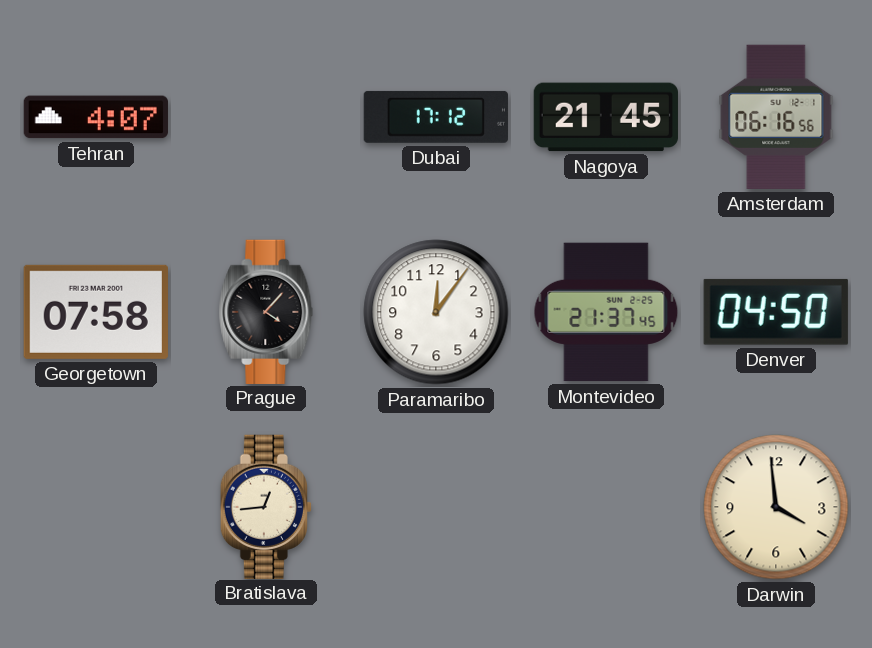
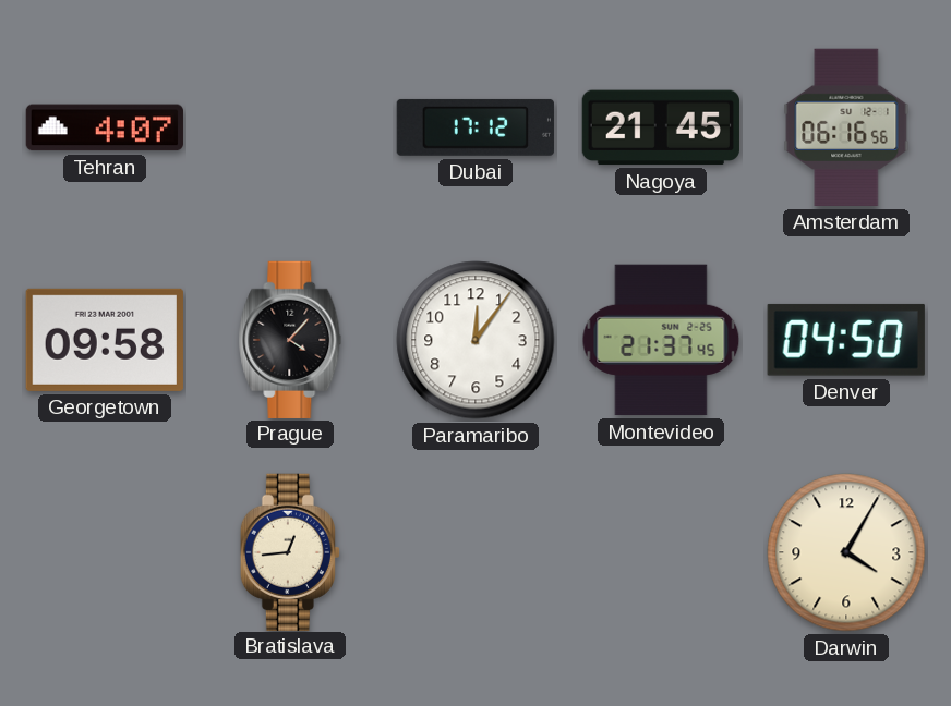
Georgetown: 07:58 -> 09:58 (105, 340)
Darwin: 3:59 -> 4:05 (846, 552)
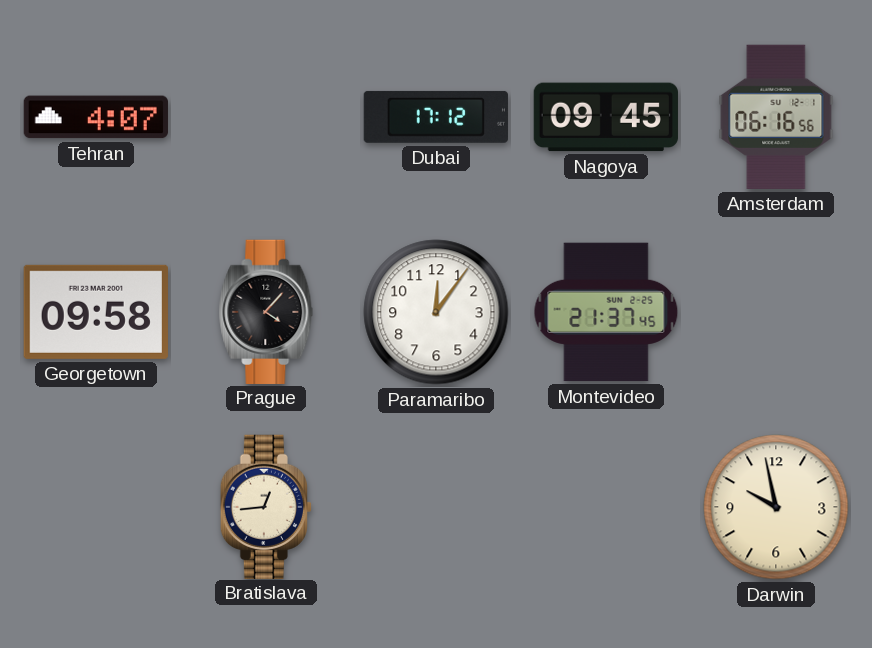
Nagoya: 21:45 -> 09:45 (606, 117)
Denver: 04:50 -> none (846, 340)
Darwin: 4:05 -> 9:58 (776, 507)
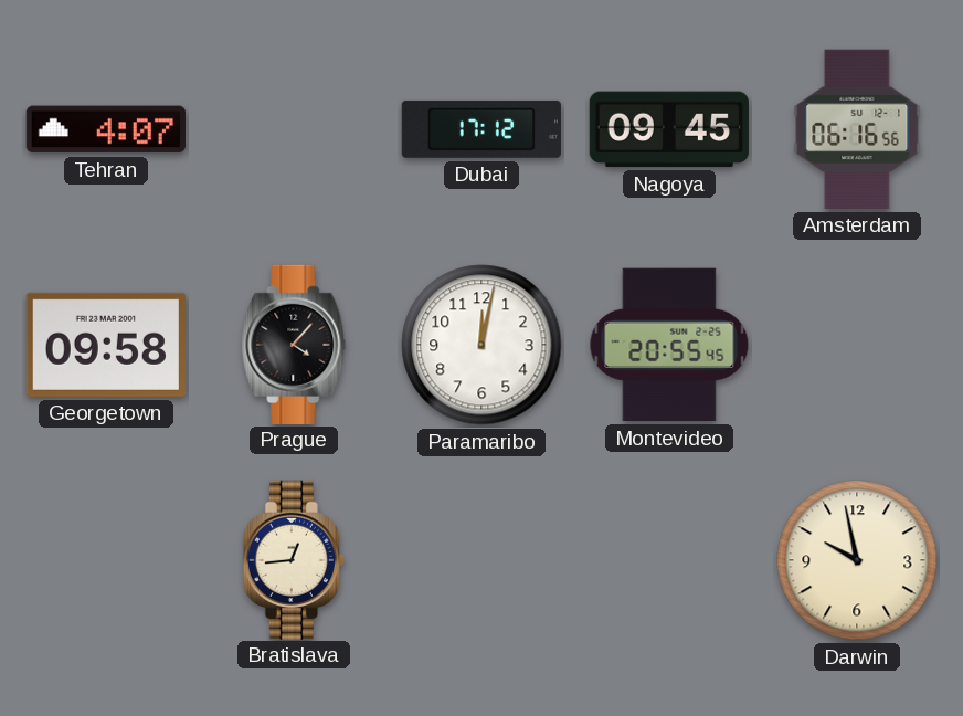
Paramaribo: 12:06 -> 12:02 (481, 345)
Montevideo: 21:37 -> 20:55 (669, 345)
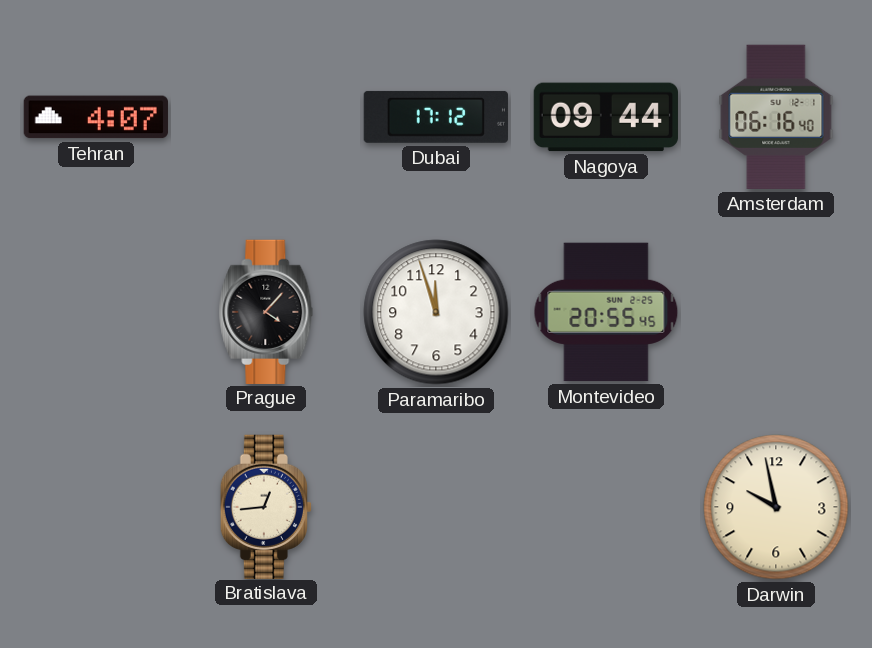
Nagoya: 09:45 -> 09:44 (606, 117)
Amsterdam: 06:16:56 -> 06:16:40 (776, 117)
Georgetown: 09:58 -> none (106, 345)
Paramaribo: 12:02 -> 11:57 (436, 312)
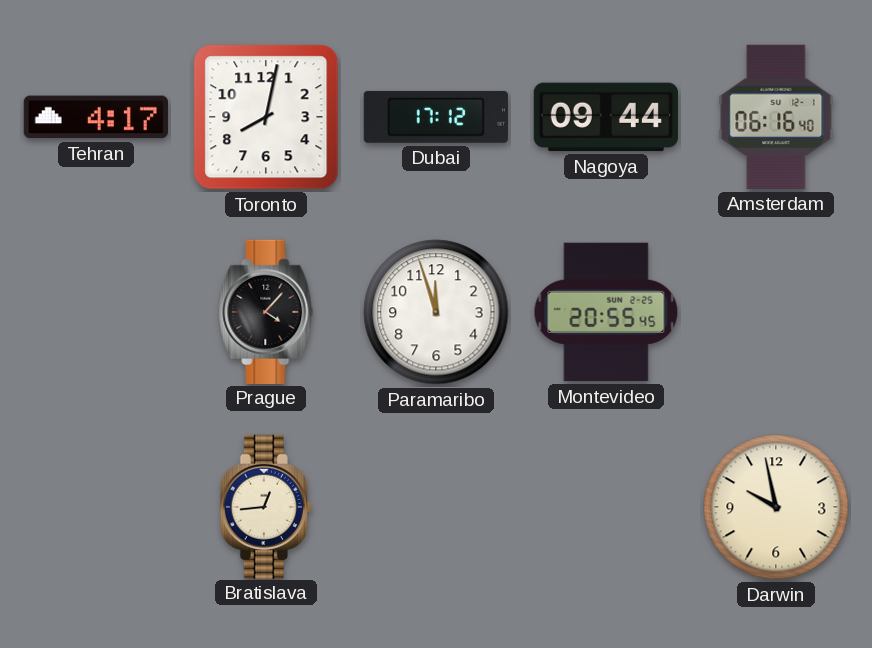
Tehran: 4:07 -> 4:17 (96, 117)
Toronto: none -> 8:02 (266, 117)
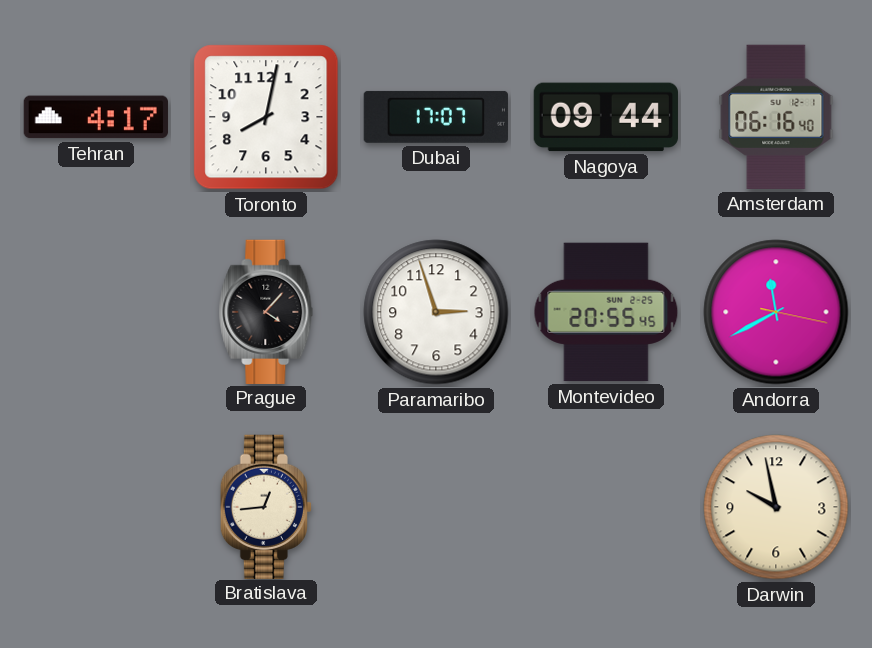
Dubai: 17:12 -> 17:07 (436, 117)
Paramaribo: 11:57 -> 2:57 (436, 312)
Andorra: none -> 11:40 (776, 312)
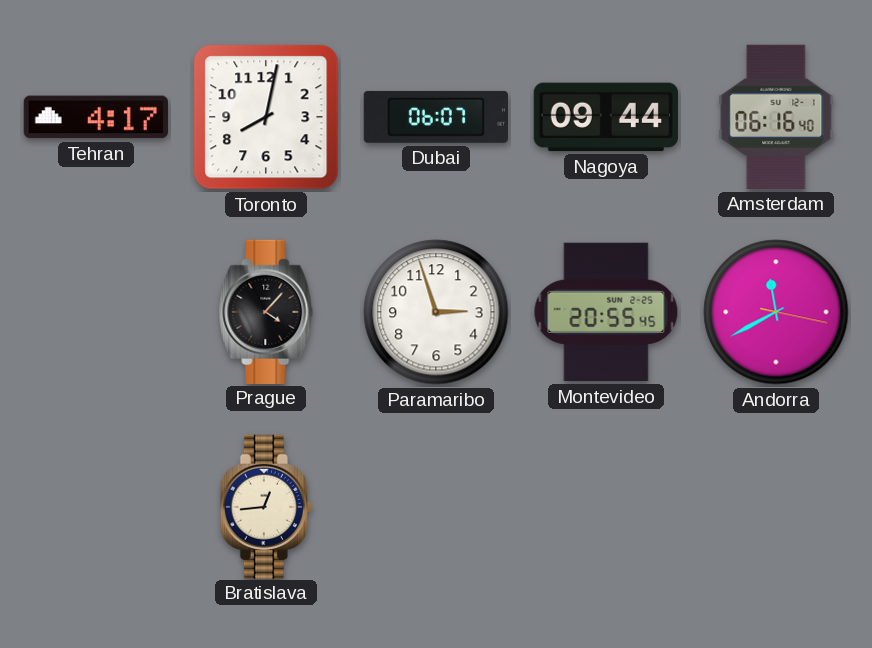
Dubai: 17:07 -> 06:07 (436, 117)
Darwin: 9:58 -> none (776, 507)
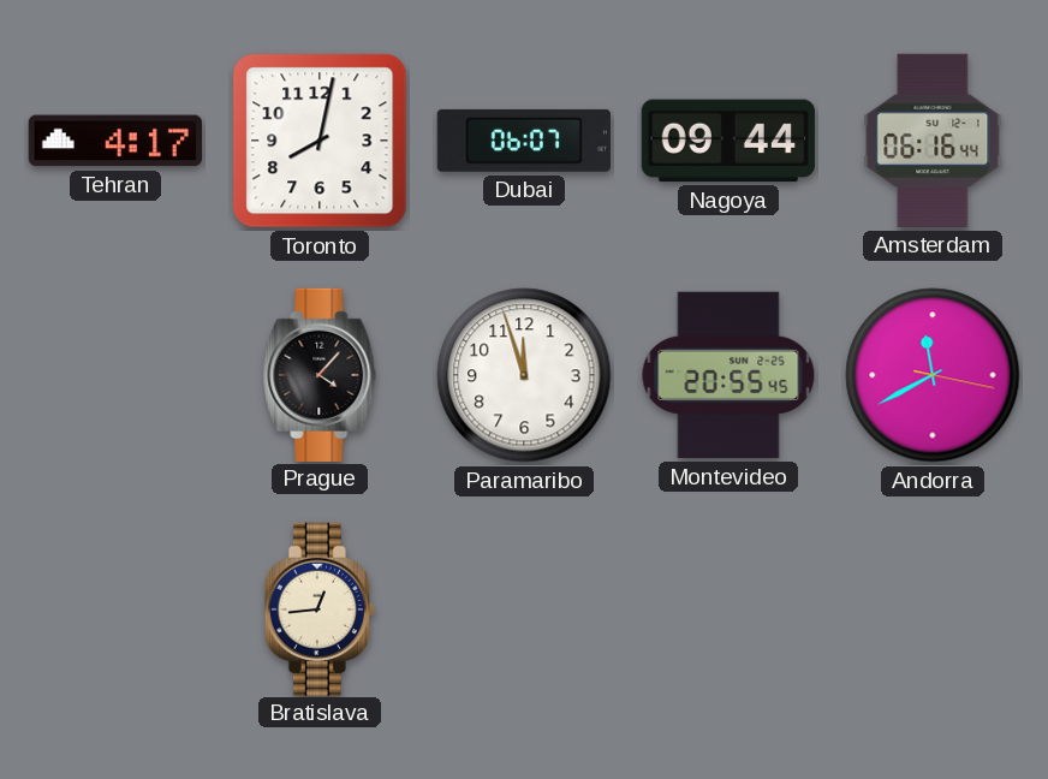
Amsterdam: 06:16:40 -> 06:16:44 (933, 141)
Paramaribo: 2:57 -> 11:57 (524, 375)
